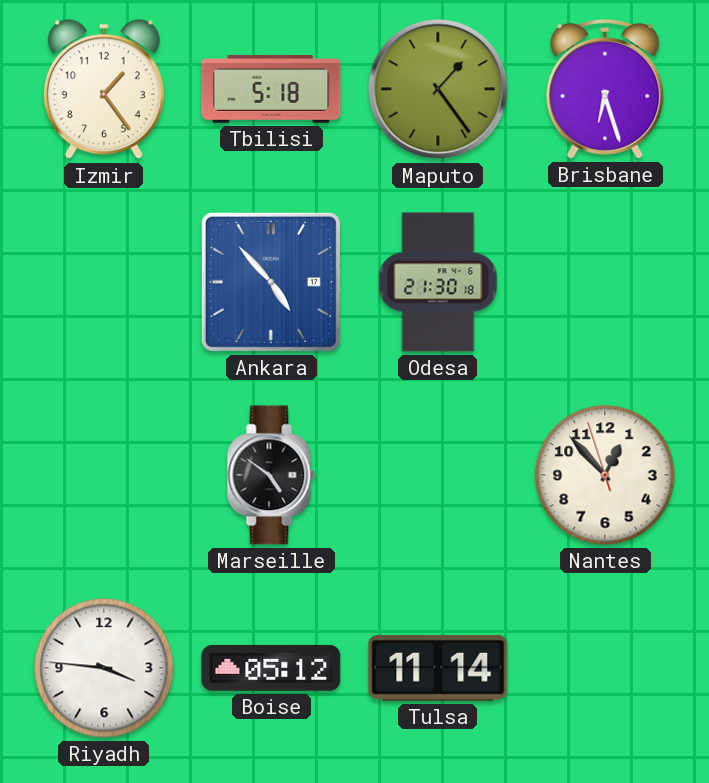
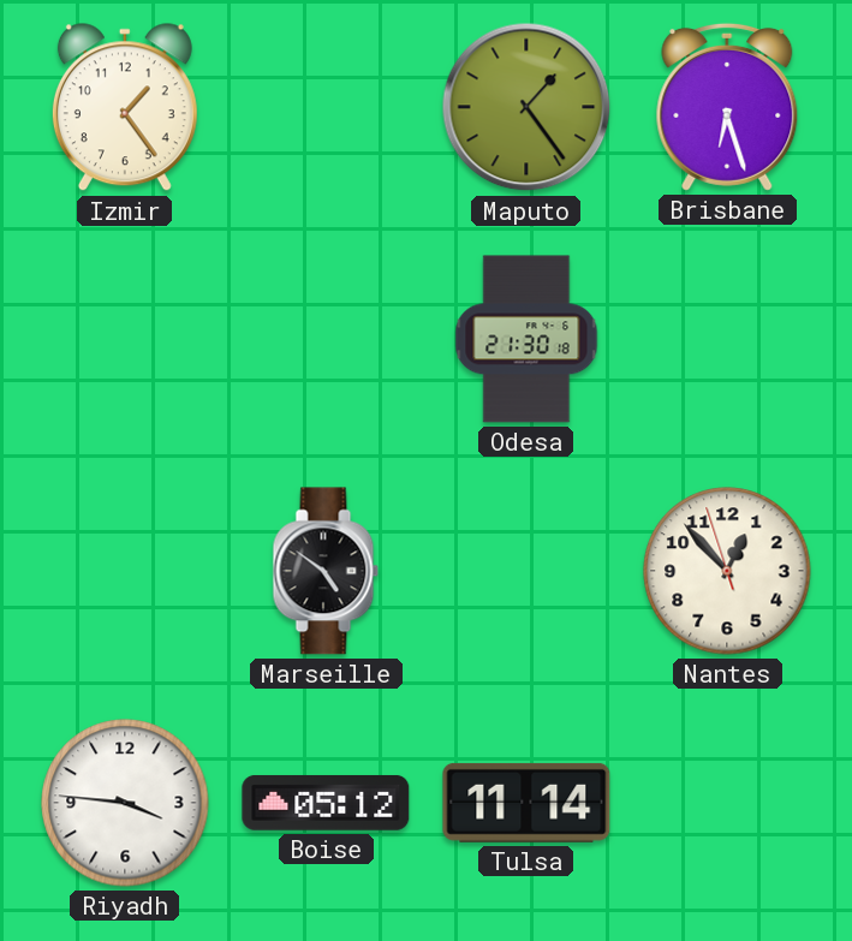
Tbilisi: 5:18 -> none (271, 89)
Ankara: 4:53 -> none (271, 282)
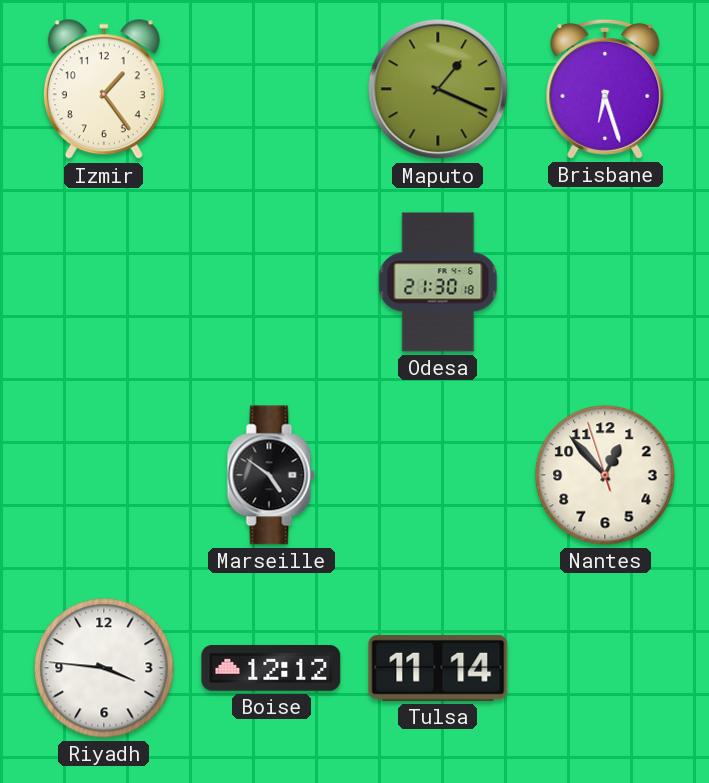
Maputo: 1:24 -> 1:19 (438, 89)
Boise: 05:12 -> 12:12 (271, 668)
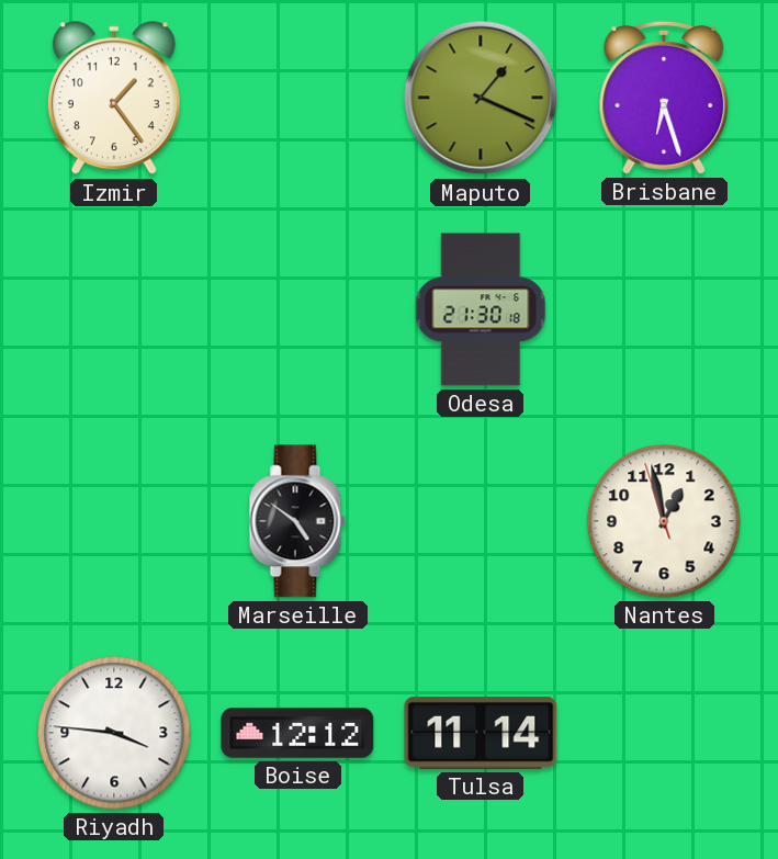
Nantes: 12:52 -> 12:57 (664, 521)
